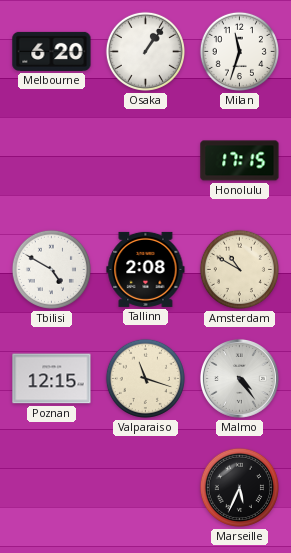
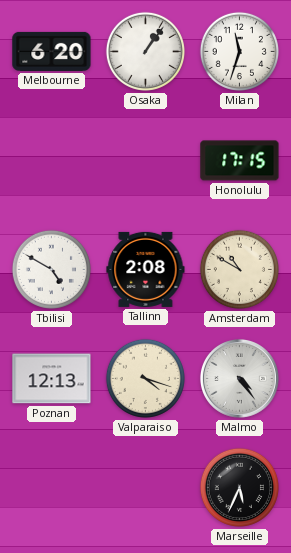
Poznan: 12:15 -> 12:13 (52, 379)
Valparaiso: 11:18 -> 4:18 (145, 378)
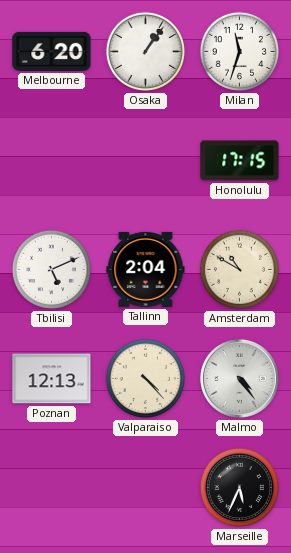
Tbilisi: 4:50 -> 5:11 (51, 269)
Tallinn: 2:08 -> 2:04 (146, 269)
Valparaiso: 4:18 -> 4:23 (145, 378)
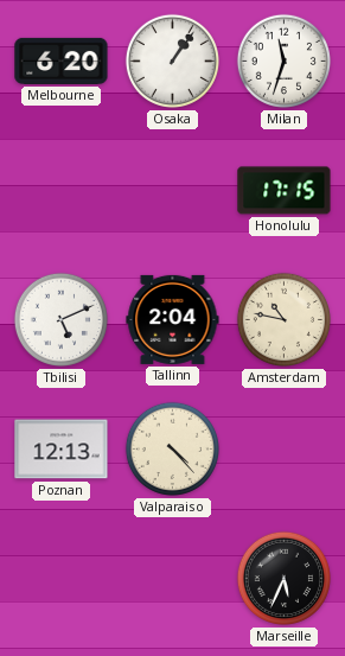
Amsterdam: 10:50 -> 10:47 (283, 319)
Malmo: 4:24 -> none (239, 378)
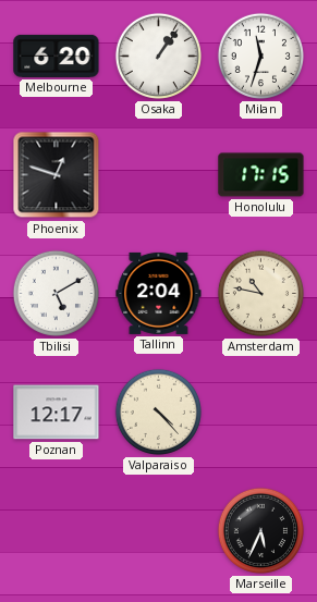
Phoenix: none -> 12:48 (57, 175)
Tbilisi: 5:11 -> 5:10 (56, 293)
Poznan: 12:13 -> 12:17 (57, 413)
